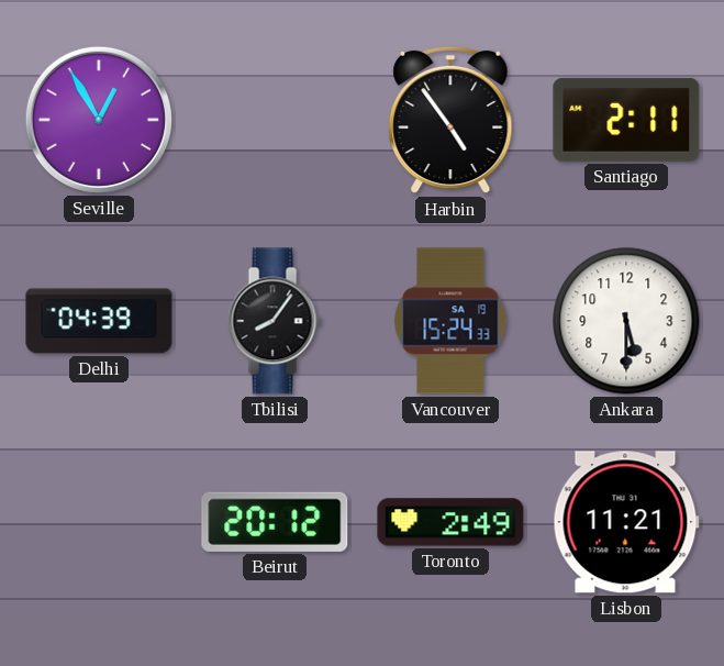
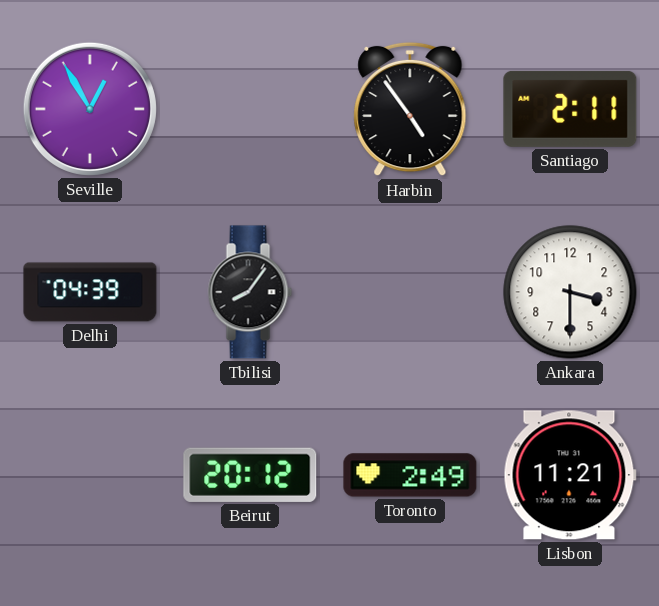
Vancouver: 15:24 -> none (450, 321)
Ankara: 5:30 -> 3:30 (570, 292)
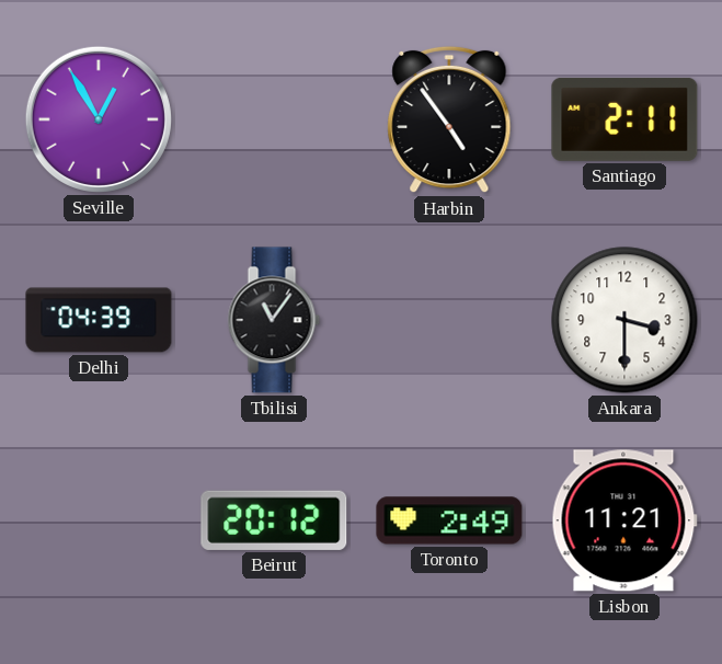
Tbilisi: 8:06 -> 11:06 (274, 320)
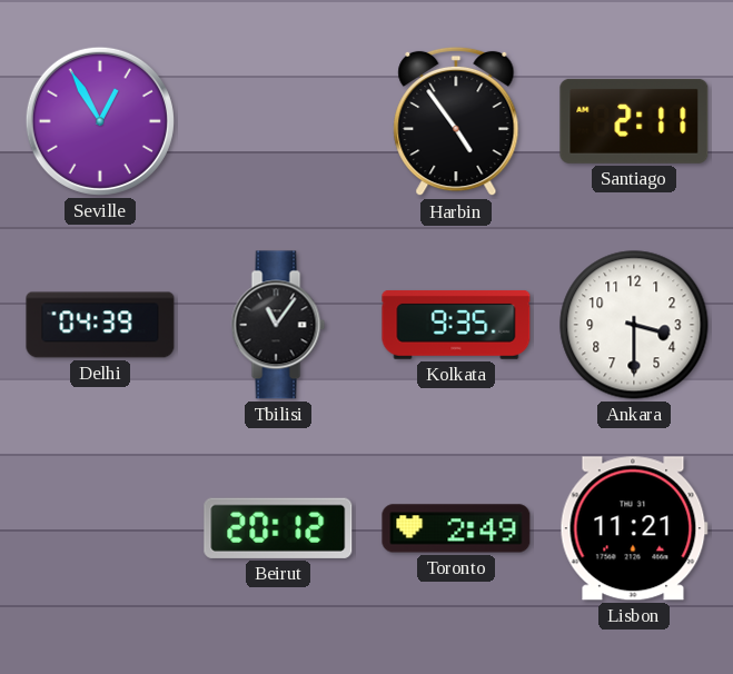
Kolkata: none -> 9:35 (456, 325)
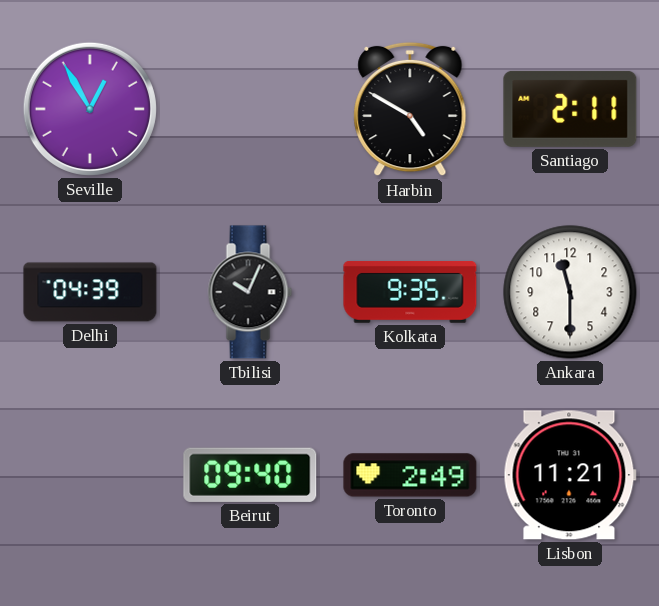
Harbin: 4:54 -> 4:50 (410, 109)
Tbilisi: 11:06 -> 10:04 (250, 292)
Ankara: 3:30 -> 11:30 (570, 292)
Beirut: 20:12 -> 09:40 (250, 475)
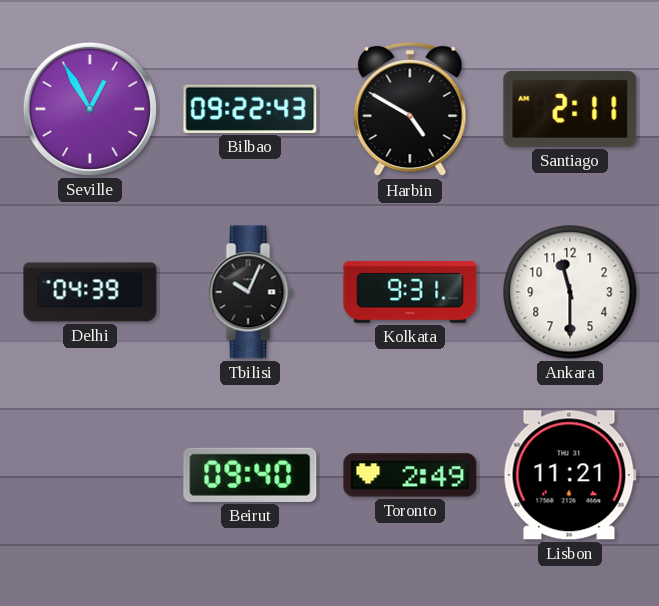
Bilbao: none -> 09:22 (250, 109)
Kolkata: 9:35 -> 9:31 (410, 292)
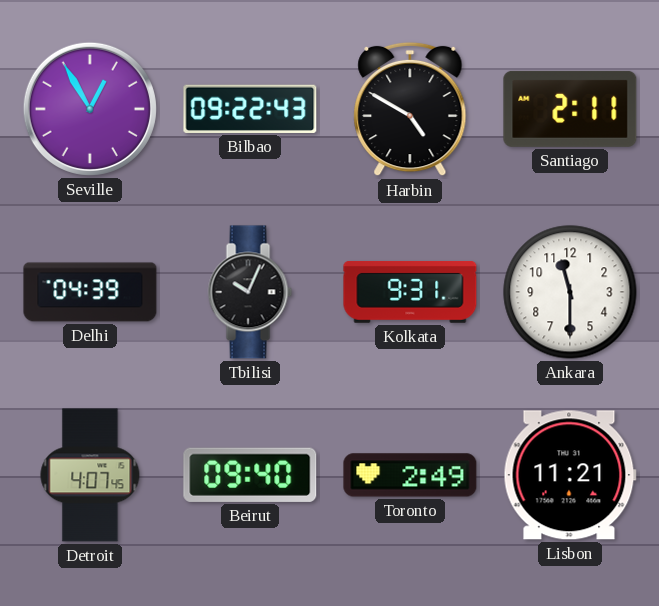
Detroit: none -> 4:07 (90, 475)
